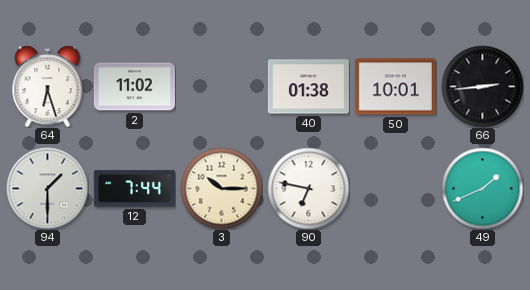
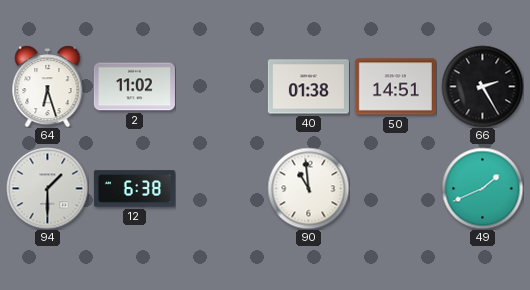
50: 10:01 -> 14:51 (395, 87)
66: 2:44 -> 2:25 (482, 86)
12: 7:44 -> 6:38 (134, 189)
3: 10:15 -> none (221, 188)
90: 6:47 -> 10:59 (308, 188)
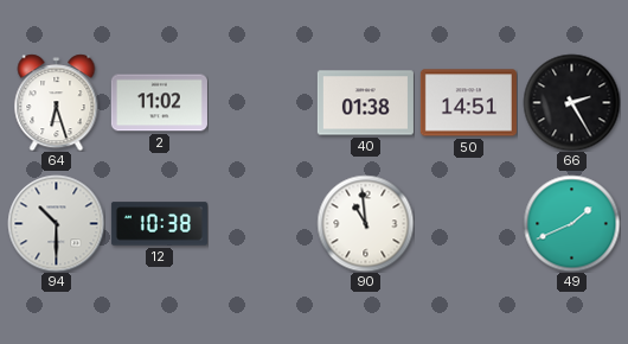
94: 1:30 -> 10:30 (56, 223)
12: 6:38 -> 10:38 (159, 224)
